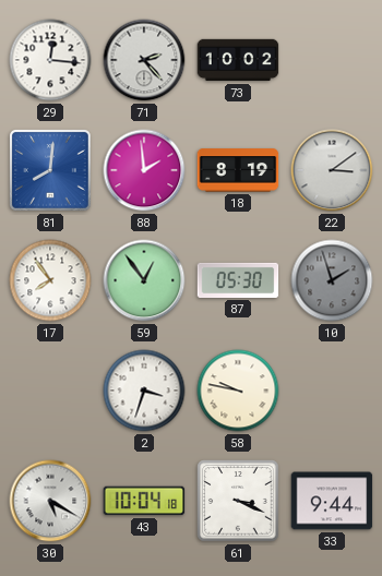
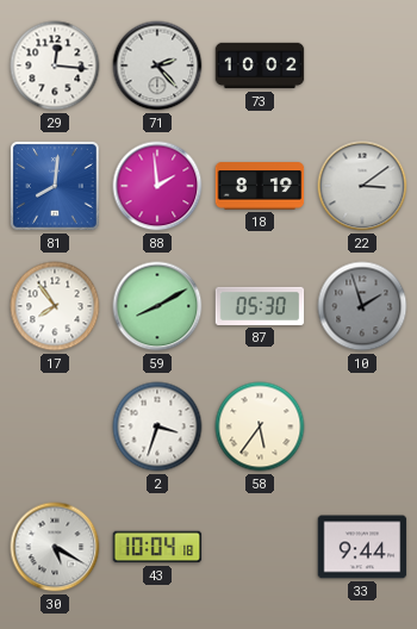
59: 12:54 -> 8:10 (157, 306)
58: 9:47 -> 5:36 (260, 426)
61: 3:19 -> none (238, 501)
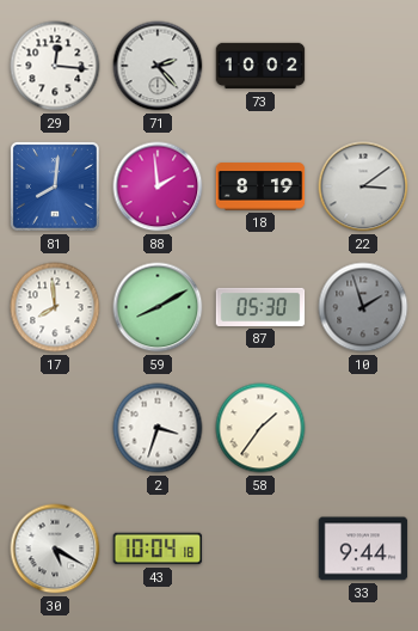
17: 7:54 -> 7:59 (55, 307)
58: 5:36 -> 1:36 (260, 428)
